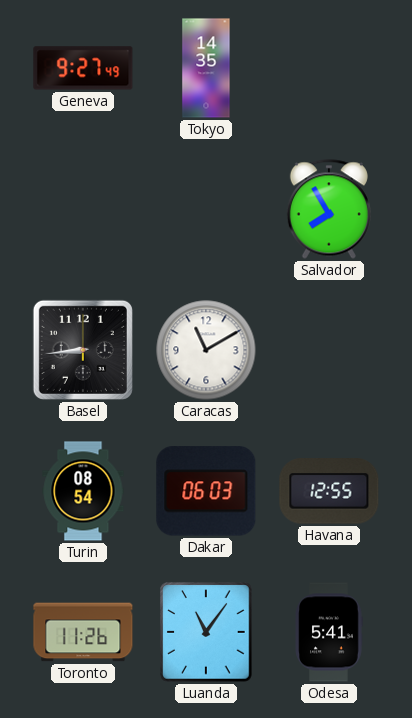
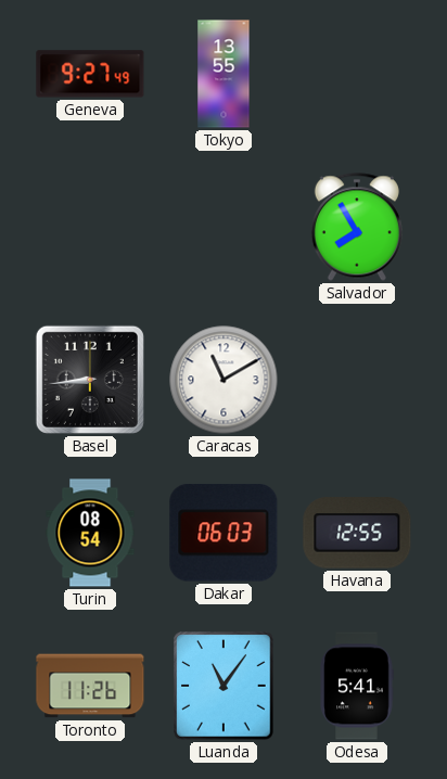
Tokyo: 14:35 -> 13:55 (224, 74)
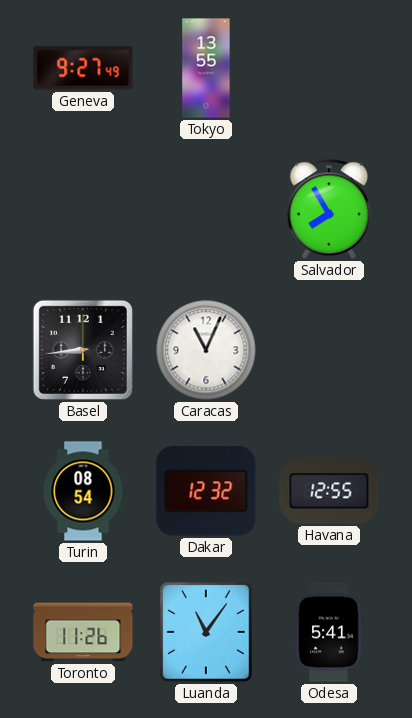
Caracas: 11:10 -> 11:04 (206, 350)
Dakar: 06:03 -> 12:32 (206, 491)
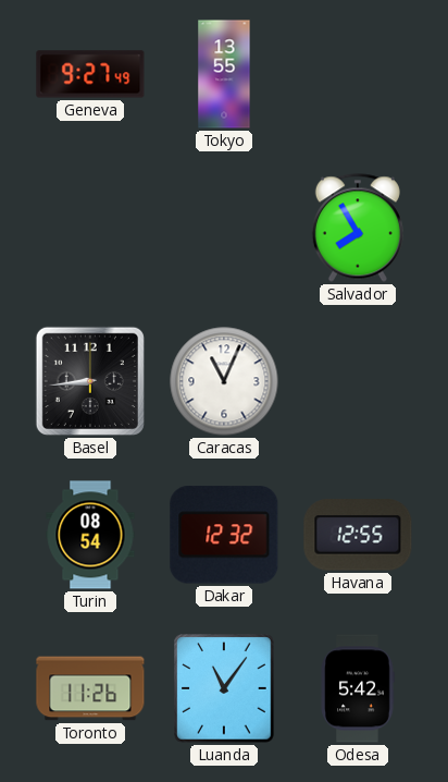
Odesa: 5:41 -> 5:42 (358, 688)
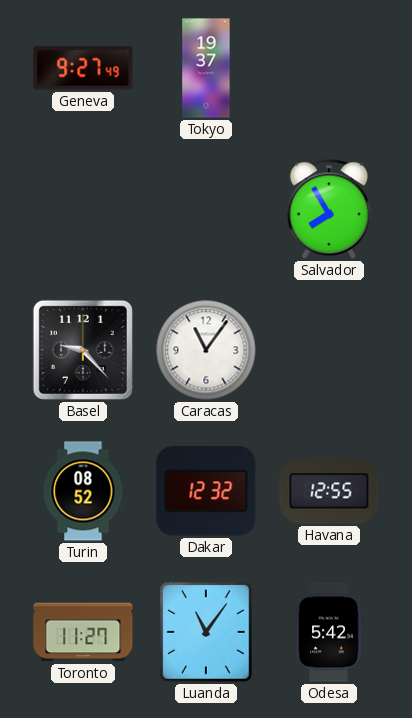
Tokyo: 13:55 -> 19:37 (206, 68)
Basel: 8:44 -> 9:23 (83, 350)
Caracas: 11:04 -> 11:06 (206, 350)
Turin: 08:54 -> 08:52 (83, 491)
Toronto: 11:26 -> 11:27 (83, 632)
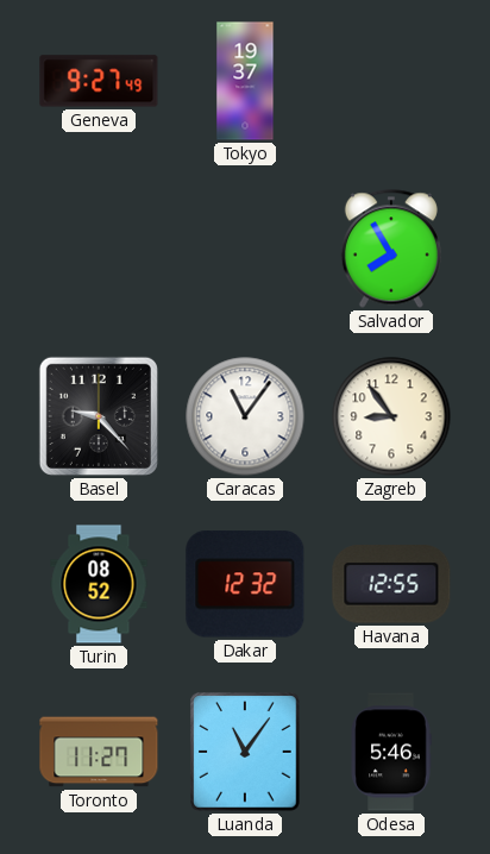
Zagreb: none -> 8:54 (391, 416)
Odesa: 5:42 -> 5:46 (391, 752)
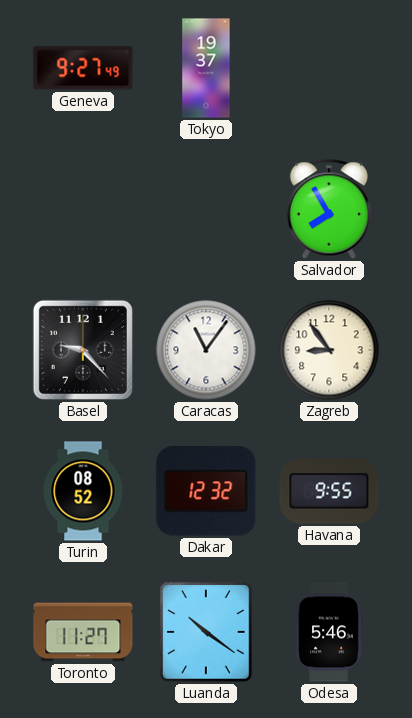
Havana: 12:55 -> 9:55 (329, 491)
Luanda: 11:06 -> 10:21 (206, 632)
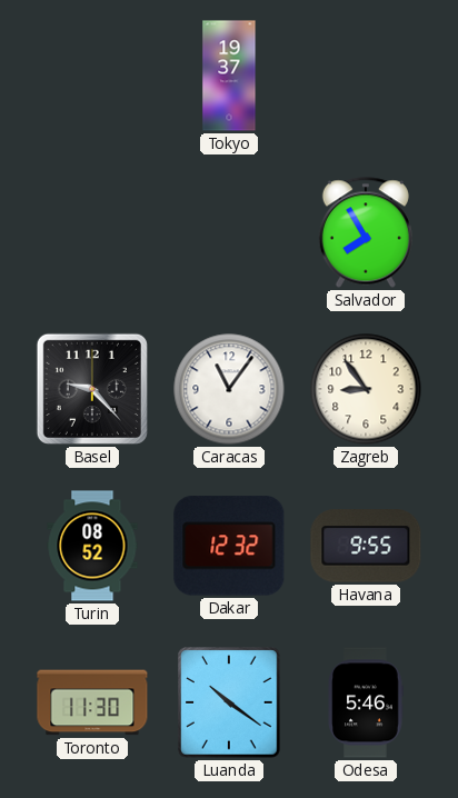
Geneva: 9:27 -> none (83, 68)
Toronto: 11:27 -> 11:30 (92, 702)
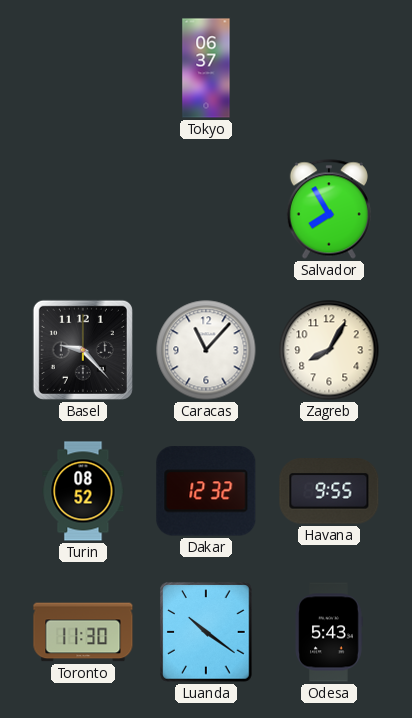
Tokyo: 19:37 -> 06:37 (206, 68)
Caracas: 11:06 -> 11:07 (206, 350)
Zagreb: 8:54 -> 8:05 (329, 350)
Odesa: 5:46 -> 5:43 (329, 632)
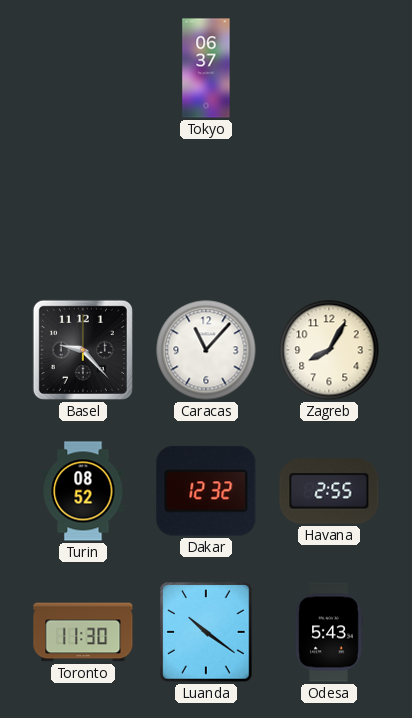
Salvador: 7:55 -> none (329, 209)
Havana: 9:55 -> 2:55 (329, 491)
